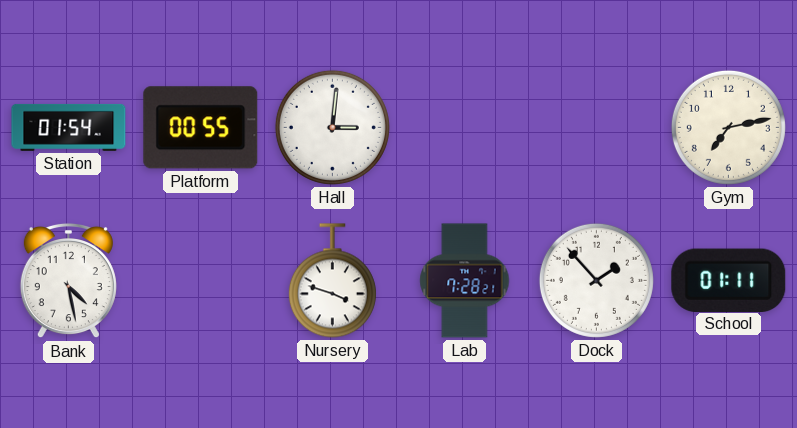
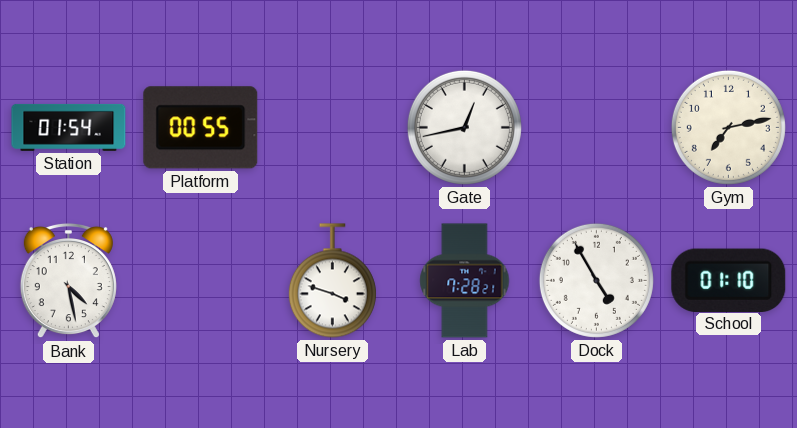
Hall: 3:01 -> none (332, 127)
Gate: none -> 12:43 (464, 127)
Dock: 1:53 -> 4:55 (596, 280)
School: 01:11 -> 01:10 (729, 280)
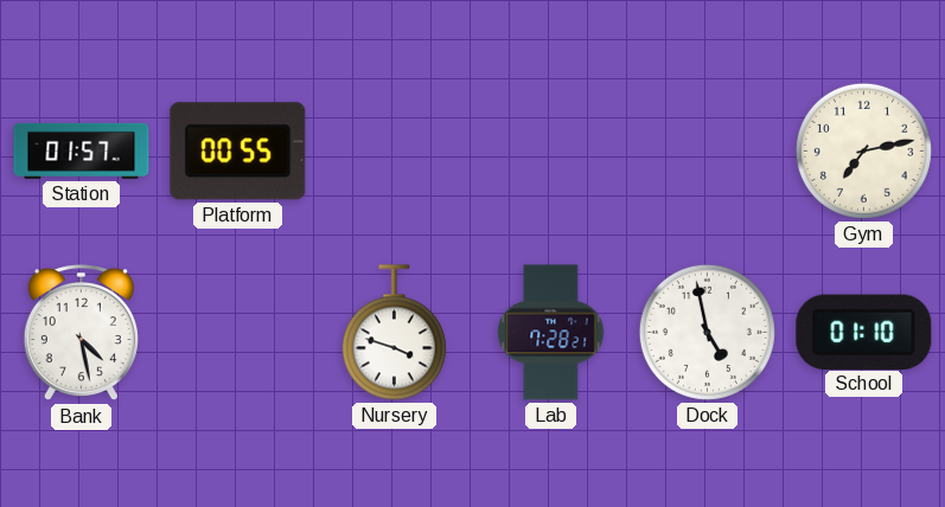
Station: 01:54 -> 01:57 (82, 150)
Gate: 12:43 -> none (464, 127)
Dock: 4:55 -> 4:58 (707, 332)
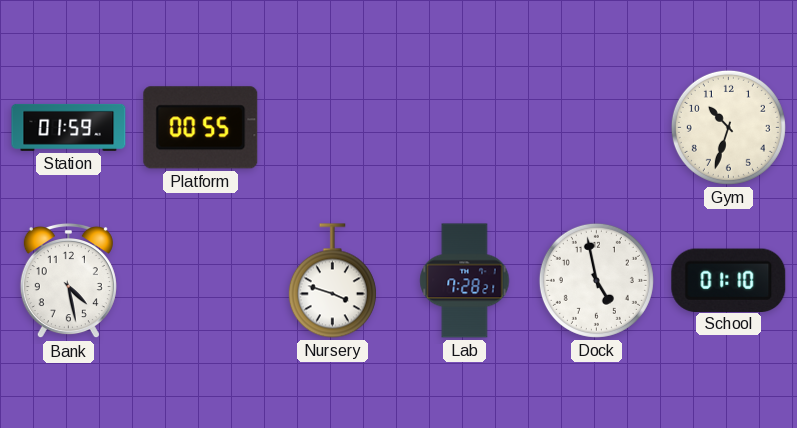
Station: 01:57 -> 01:59 (69, 127)
Gym: 7:13 -> 10:33 (728, 127)
